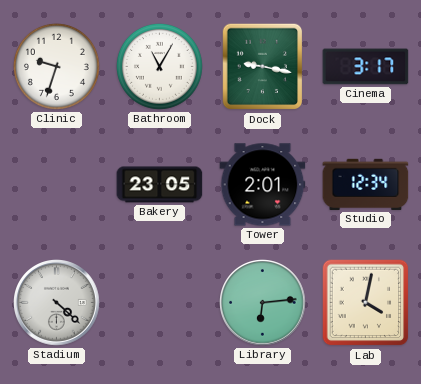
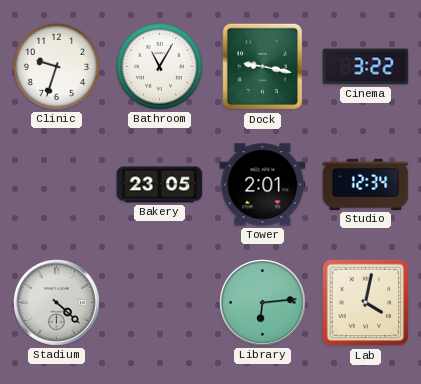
Cinema: 3:17 -> 3:22 (366, 67)
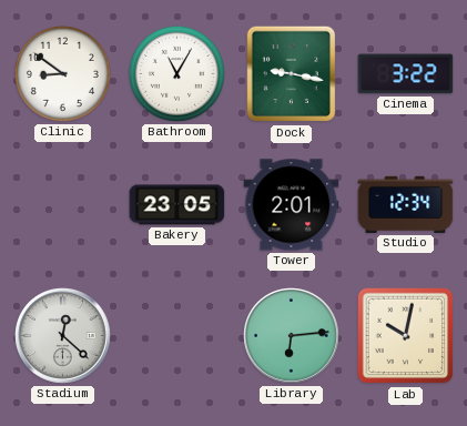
Clinic: 9:33 -> 8:51 (62, 73)
Stadium: 4:22 -> 12:22 (63, 336)
Lab: 4:02 -> 10:02 (406, 336)
